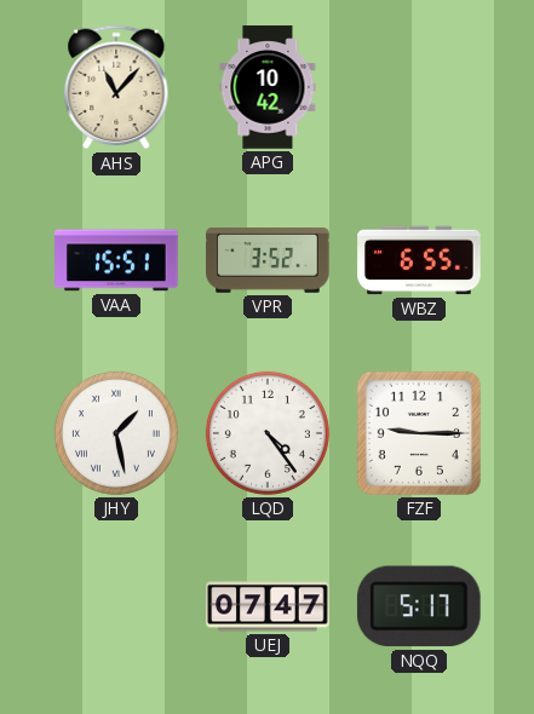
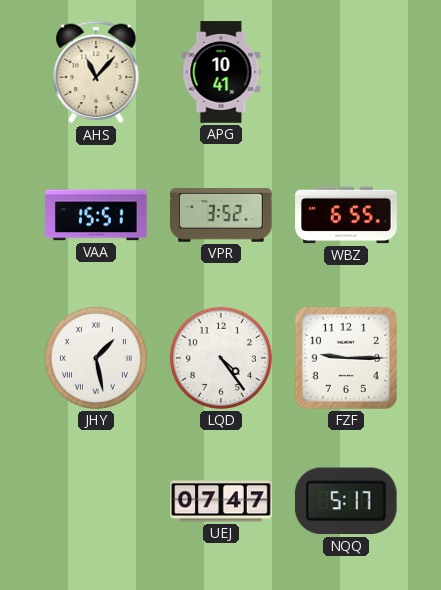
APG: 10:42 -> 10:41 (221, 72)
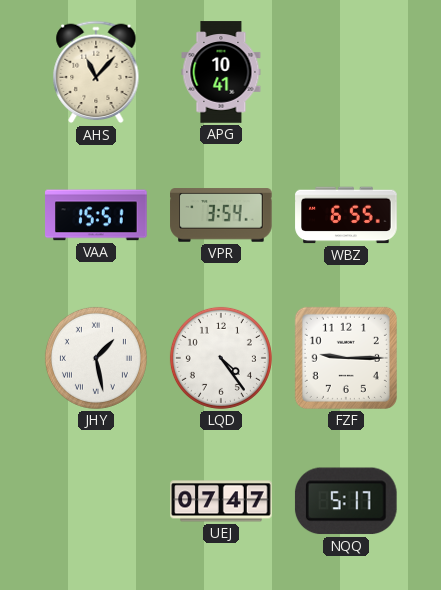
VPR: 3:52 -> 3:54 (221, 215)
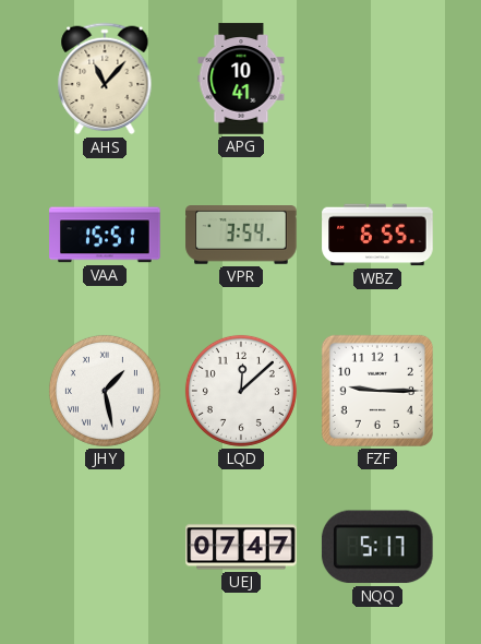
LQD: 4:24 -> 12:08 (241, 391)
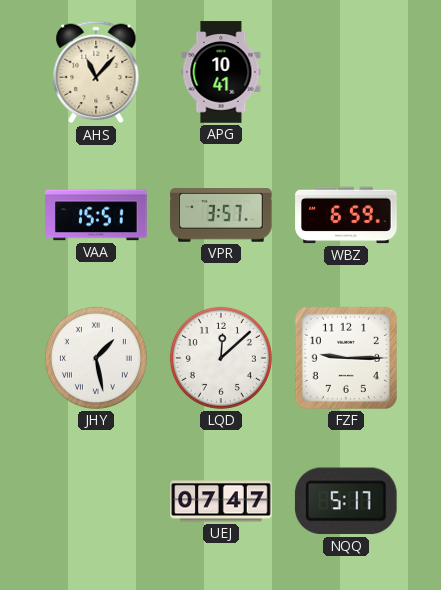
VPR: 3:54 -> 3:57 (221, 215)
WBZ: 6:55 -> 6:59 (346, 215)
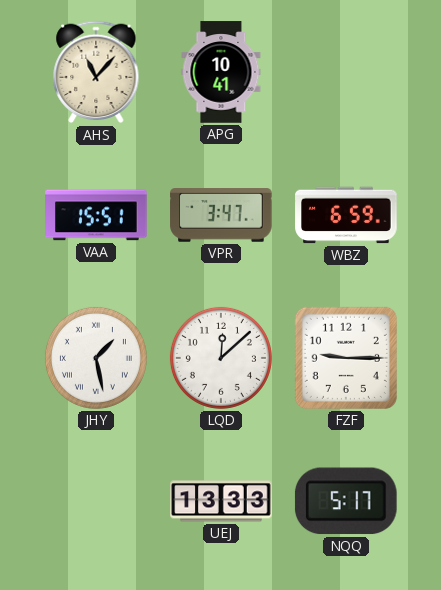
VPR: 3:57 -> 3:47 (221, 215)
UEJ: 07:47 -> 13:33 (221, 501)
